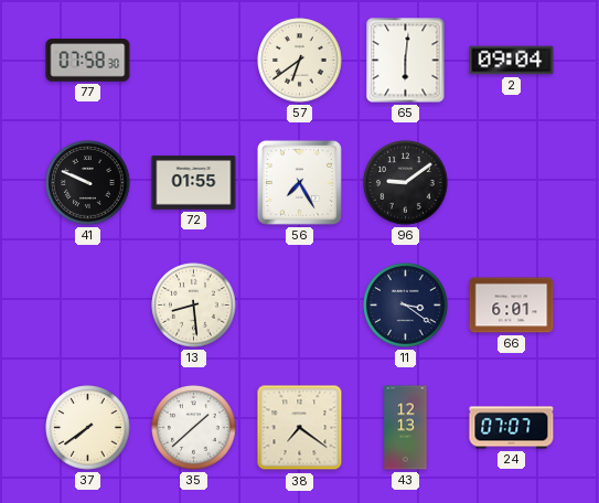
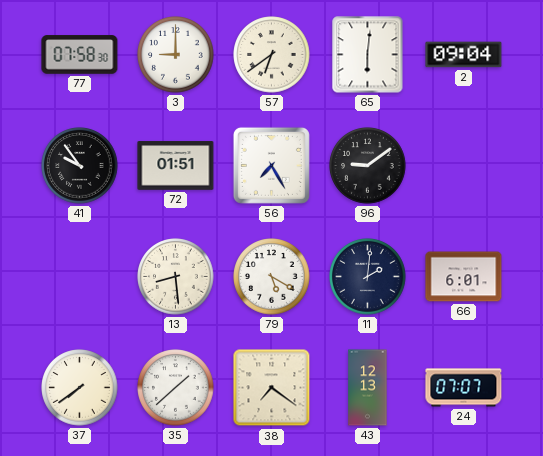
3: none -> 9:00 (176, 55)
41: 9:49 -> 9:54 (80, 166)
72: 01:55 -> 01:51 (176, 166)
79: none -> 5:20 (272, 277)
11: 3:21 -> 2:01 (368, 277)
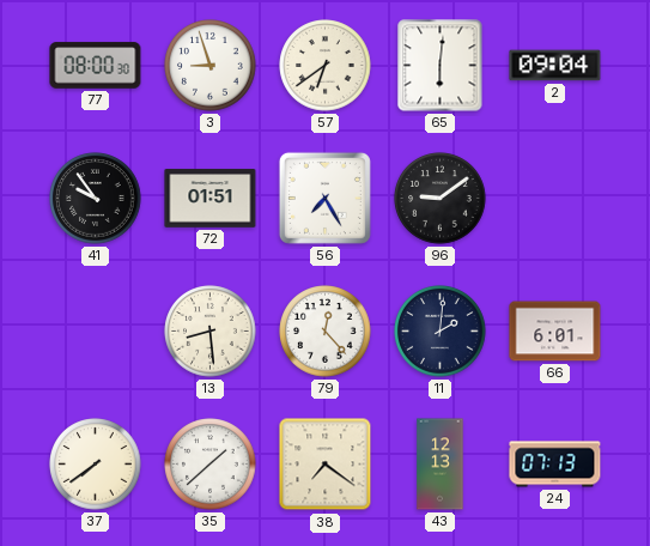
77: 07:58 -> 08:00 (96, 66)
3: 9:00 -> 8:57 (211, 66)
79: 5:20 -> 12:23 (326, 332)
24: 07:07 -> 07:13 (555, 465)
